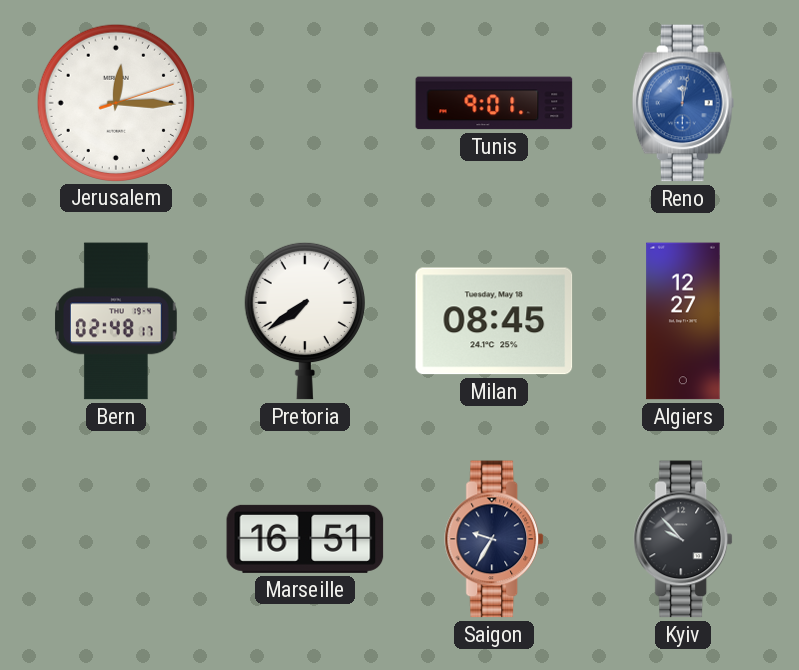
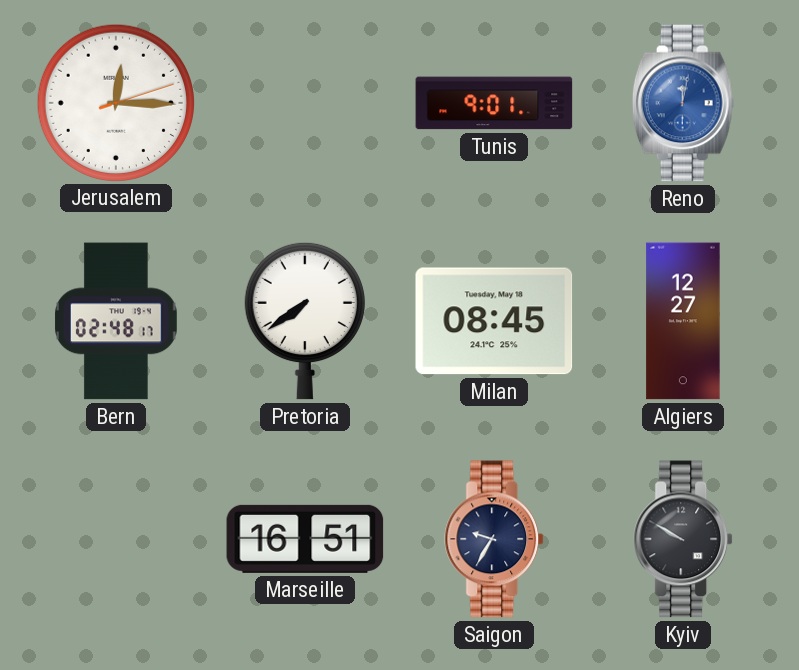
Kyiv: 9:53 -> 9:50 (684, 539)
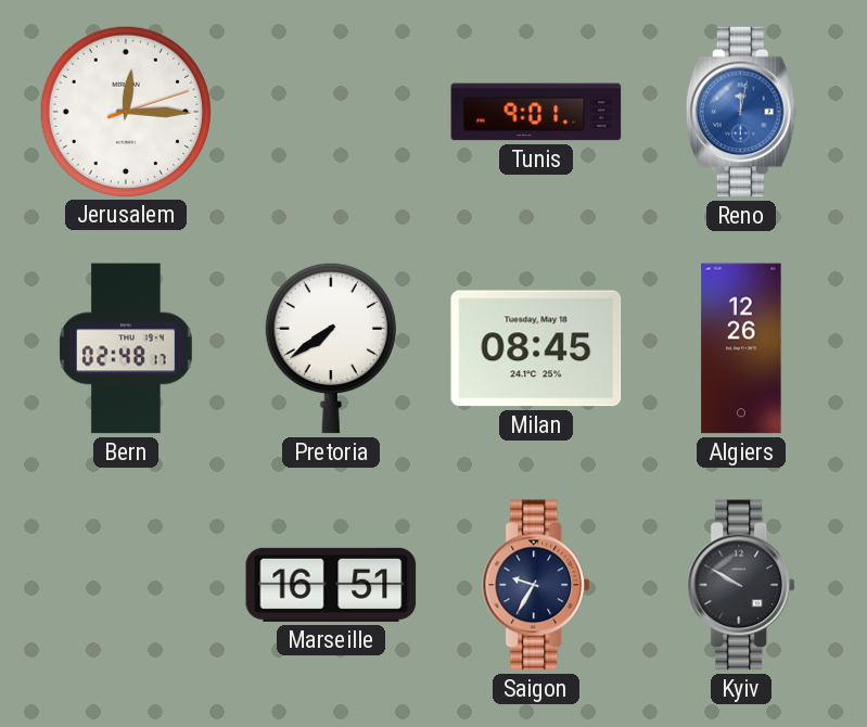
Algiers: 12:27 -> 12:26 (741, 348)
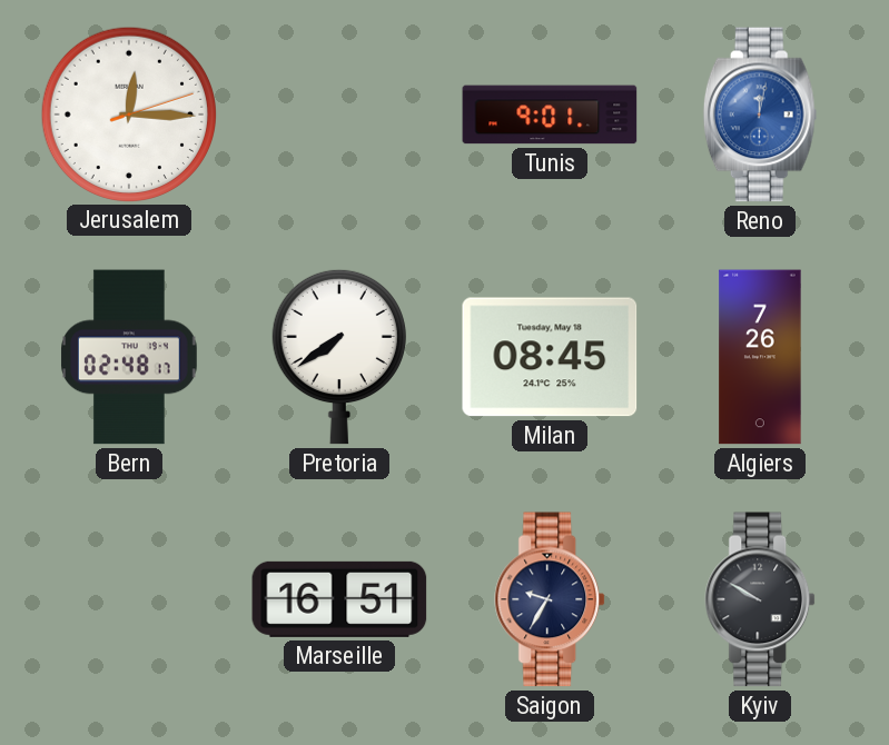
Algiers: 12:26 -> 7:26 (760, 357)
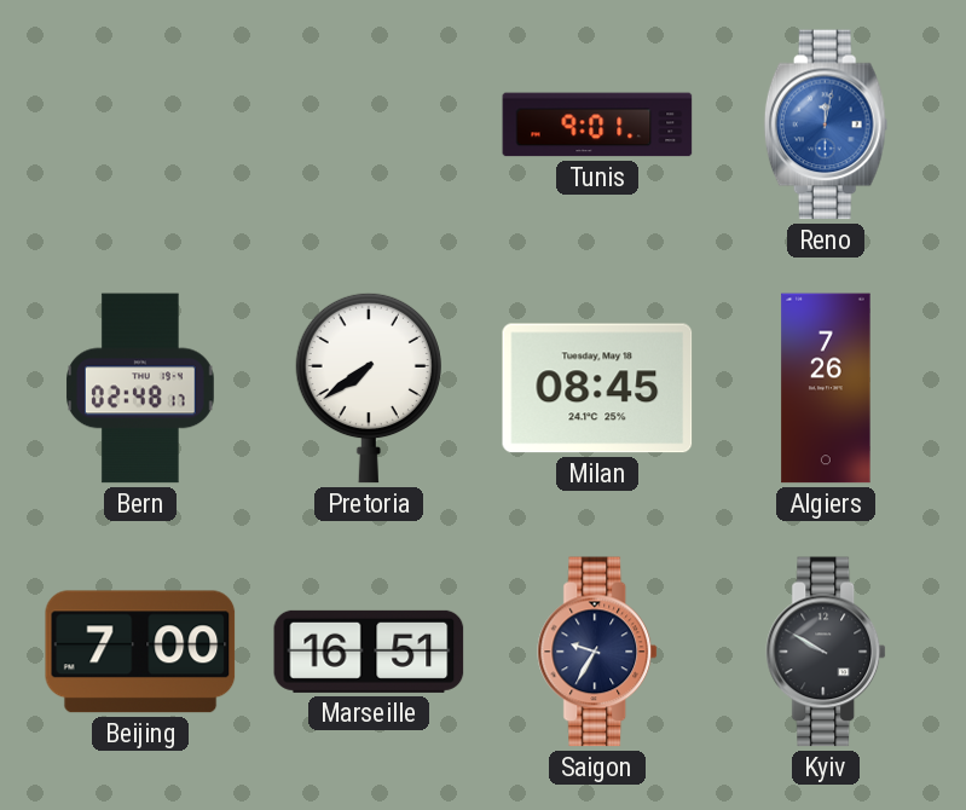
Jerusalem: 12:15 -> none (128, 113)
Beijing: none -> 7:00 (140, 652)
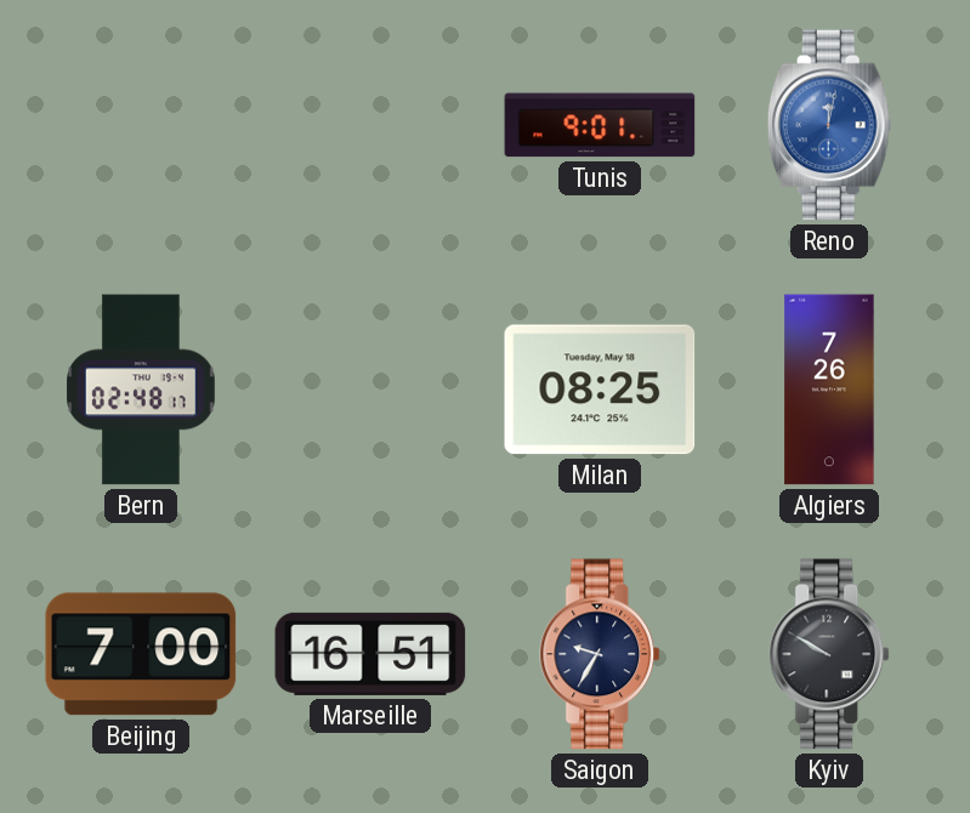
Pretoria: 7:39 -> none (369, 388)
Milan: 08:45 -> 08:25 (600, 390)
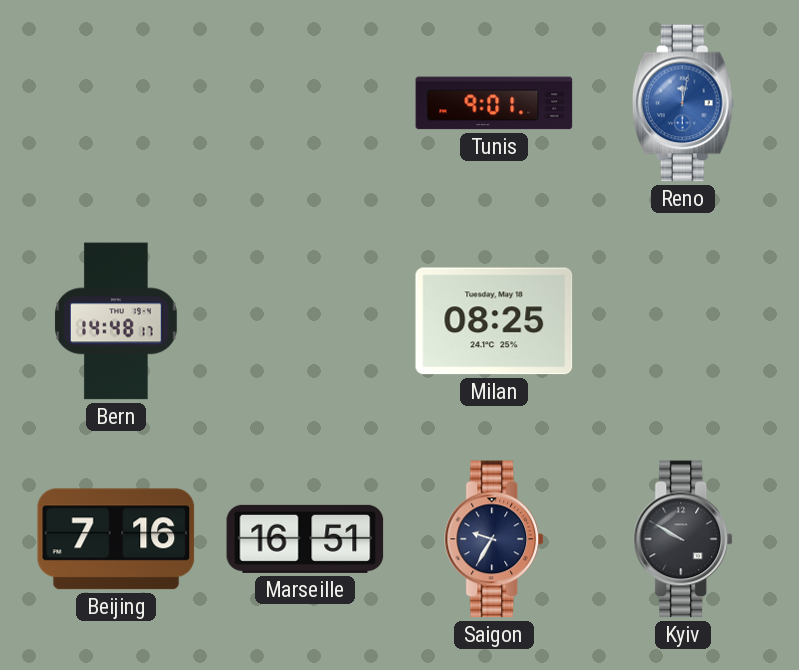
Bern: 02:48 -> 14:48 (117, 321)
Algiers: 7:26 -> none (829, 390)
Beijing: 7:00 -> 7:16 (116, 539)
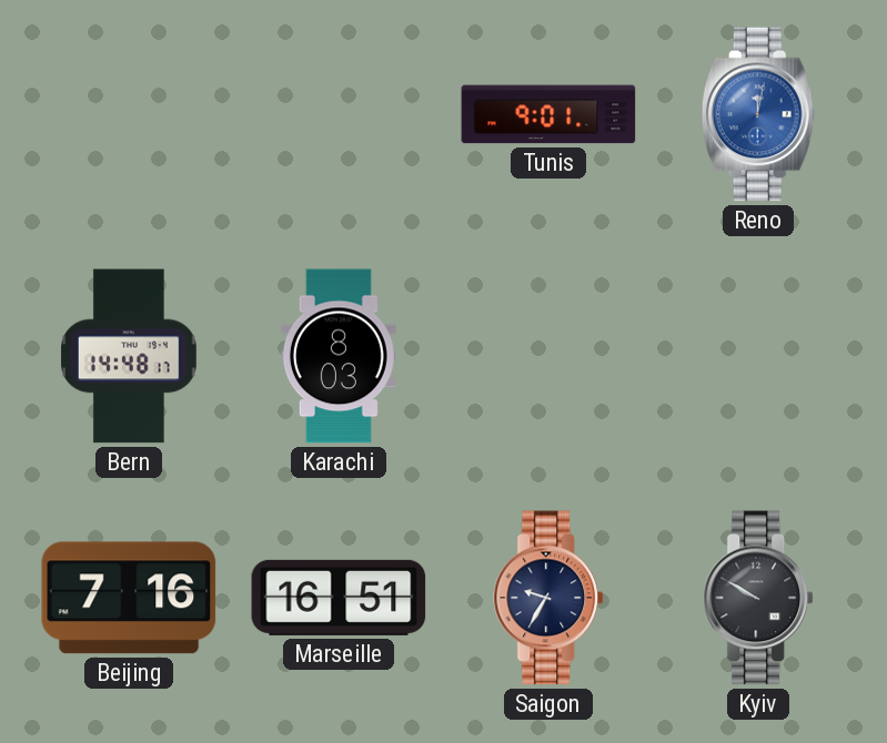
Karachi: none -> 8:03 (339, 356)
Milan: 08:25 -> none (494, 321)
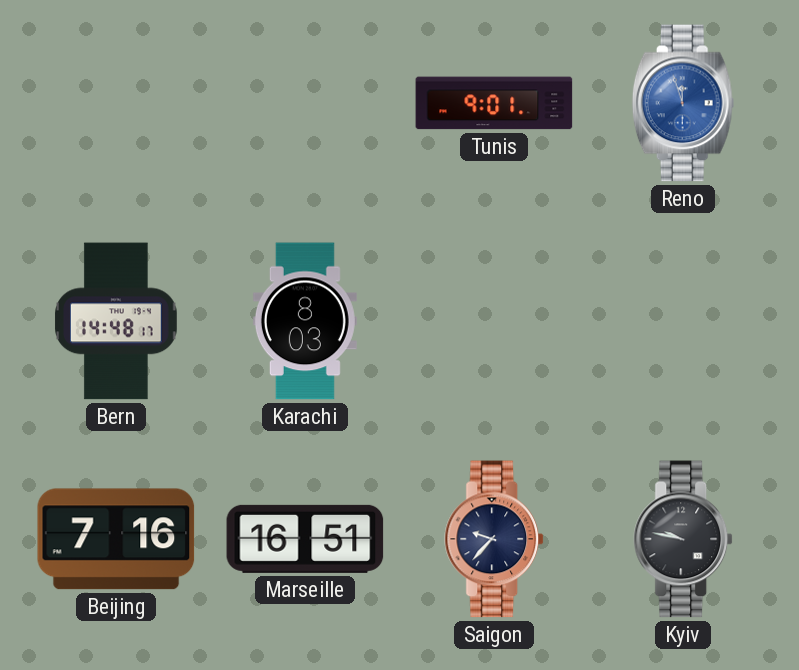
Reno: 12:02 -> 11:57 (683, 103)
Saigon: 9:35 -> 9:37 (495, 539)
Kyiv: 9:50 -> 9:47 (684, 539)
